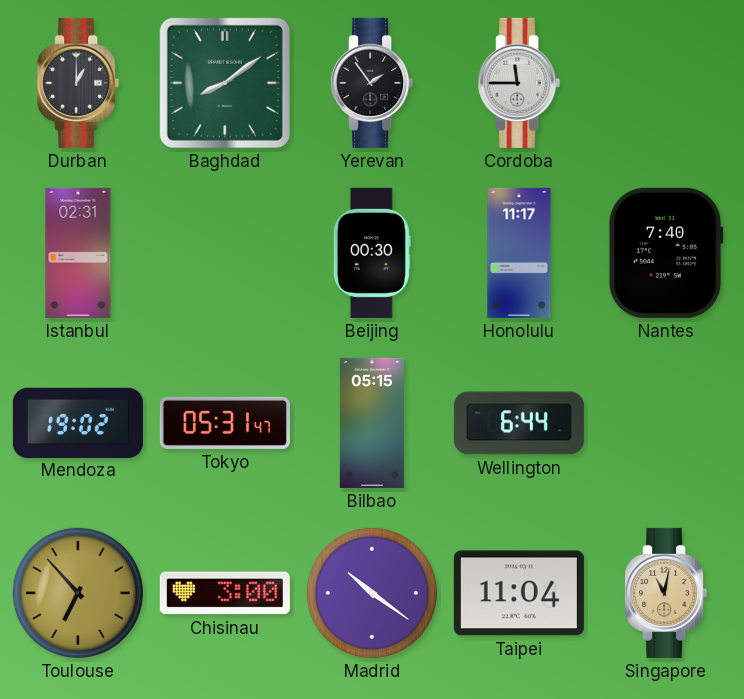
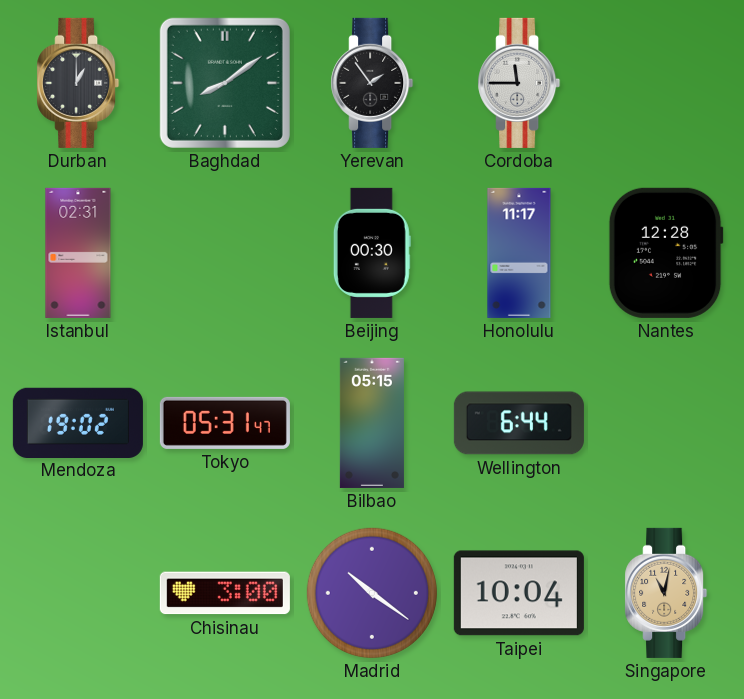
Nantes: 7:40 -> 12:28 (666, 253)
Toulouse: 6:53 -> none (78, 593)
Taipei: 11:04 -> 10:04 (519, 593)
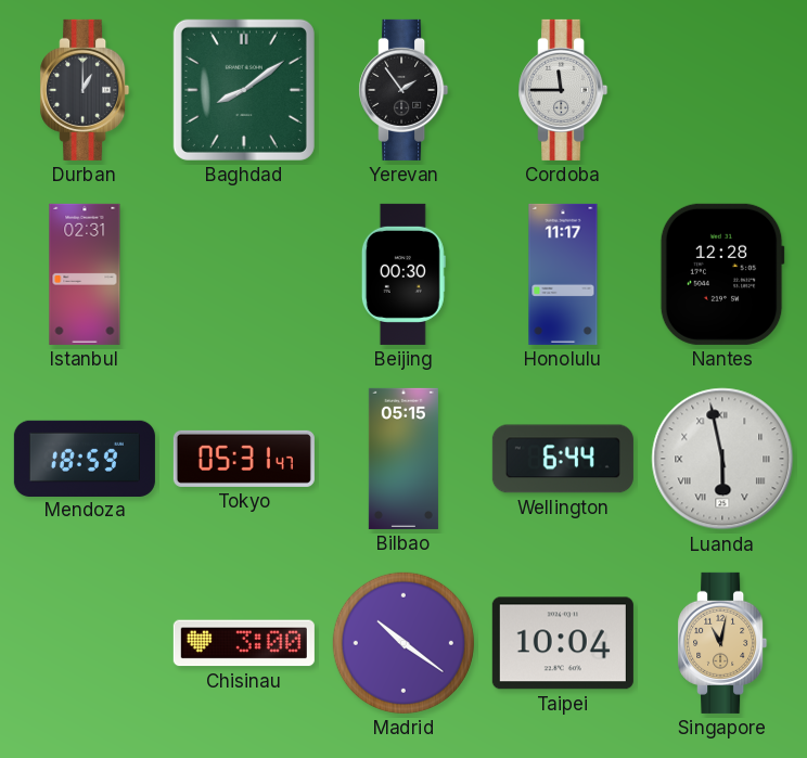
Mendoza: 19:02 -> 18:59 (85, 458)
Luanda: none -> 5:58 (722, 459)
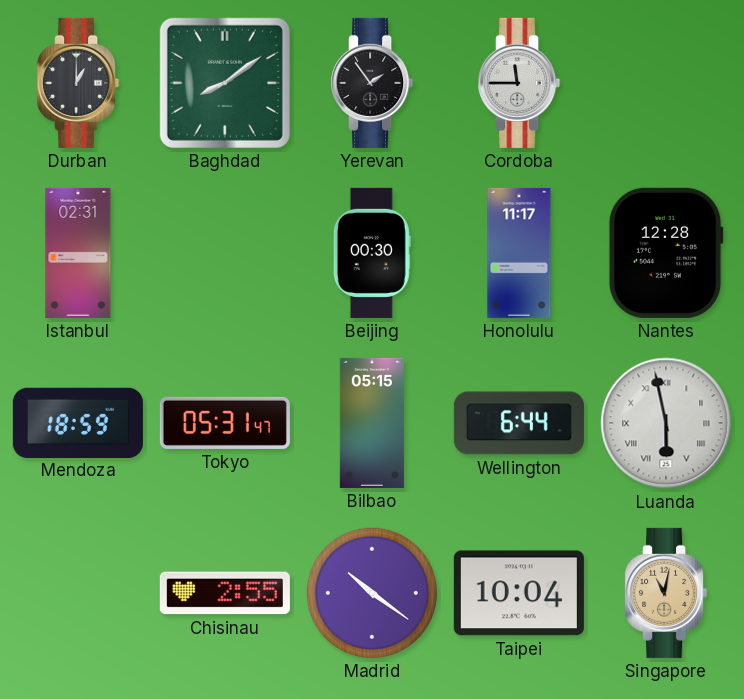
Chisinau: 3:00 -> 2:55 (225, 593)
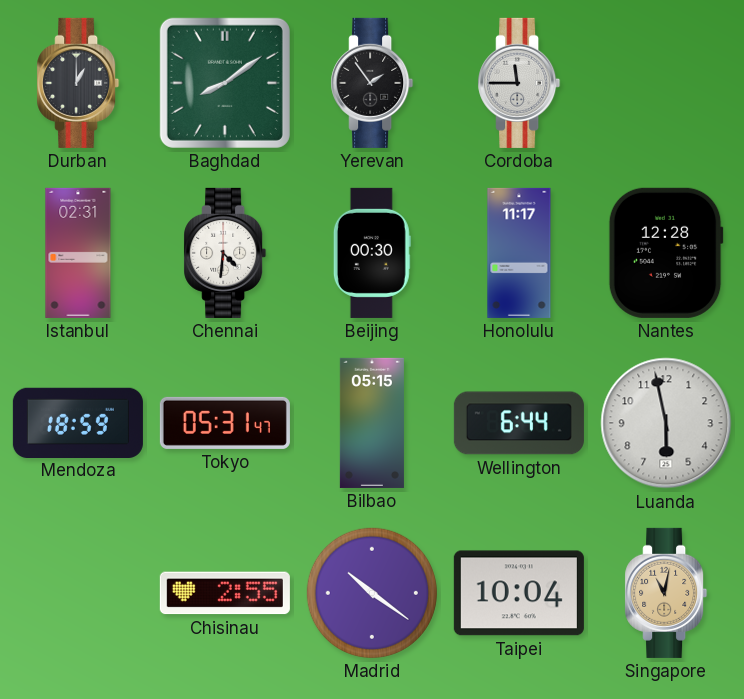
Chennai: none -> 4:31 (225, 253)
Luanda numerals: Roman -> Arabic (666, 423)
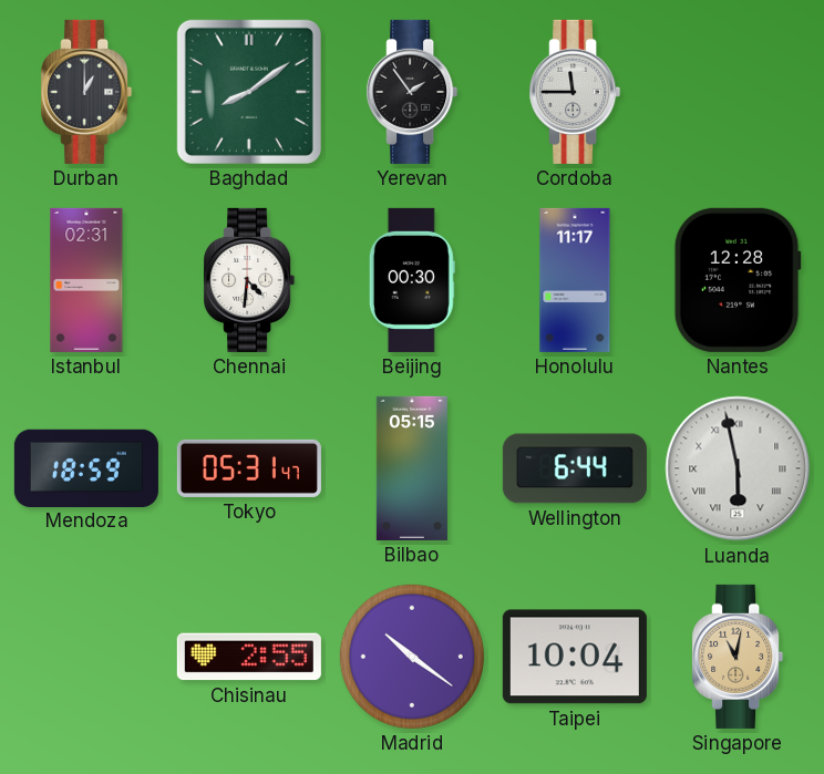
Luanda numerals: Arabic -> Roman (738, 468)
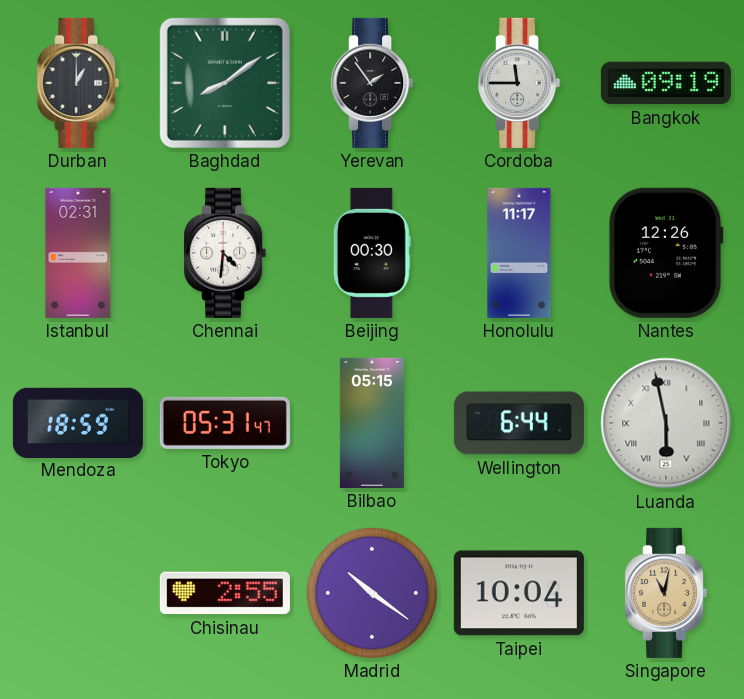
Bangkok: none -> 09:19 (666, 83)
Nantes: 12:28 -> 12:26 (666, 253)
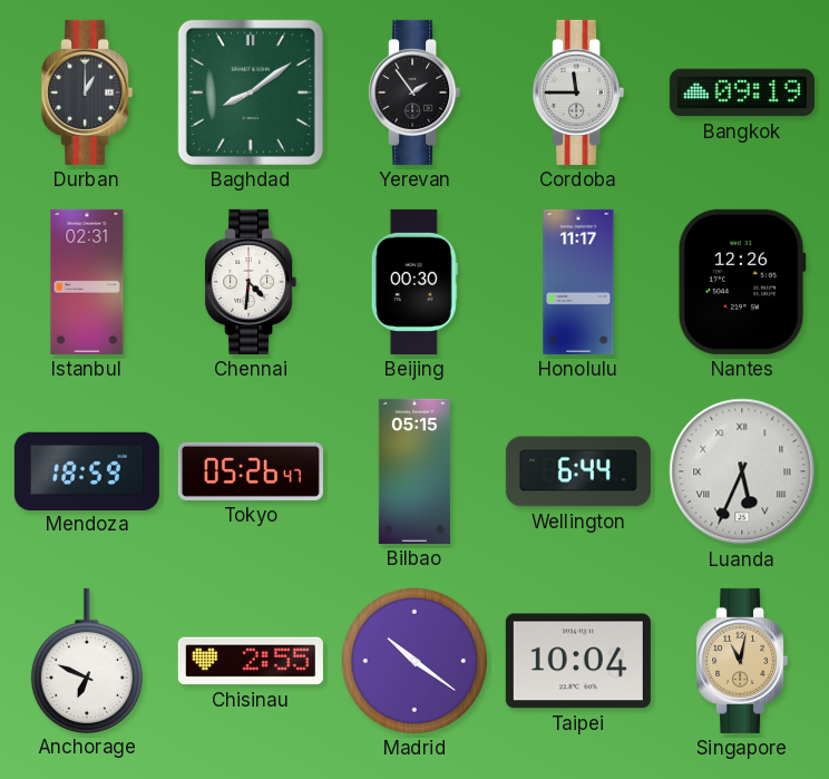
Tokyo: 05:31 -> 05:26 (251, 471)
Luanda: 5:58 -> 5:34 (742, 471)
Anchorage: none -> 6:49 (87, 660)
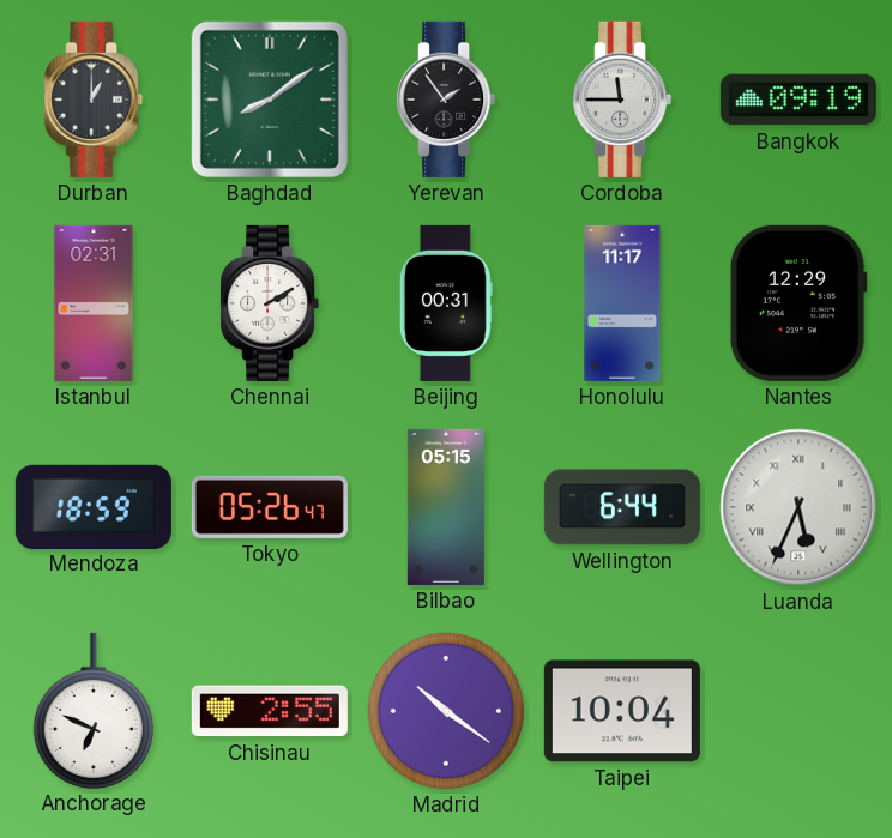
Chennai: 4:31 -> 2:10 (270, 303)
Beijing: 00:30 -> 00:31 (446, 303)
Nantes: 12:26 -> 12:29 (798, 303)
Singapore: 11:02 -> none (742, 661)
